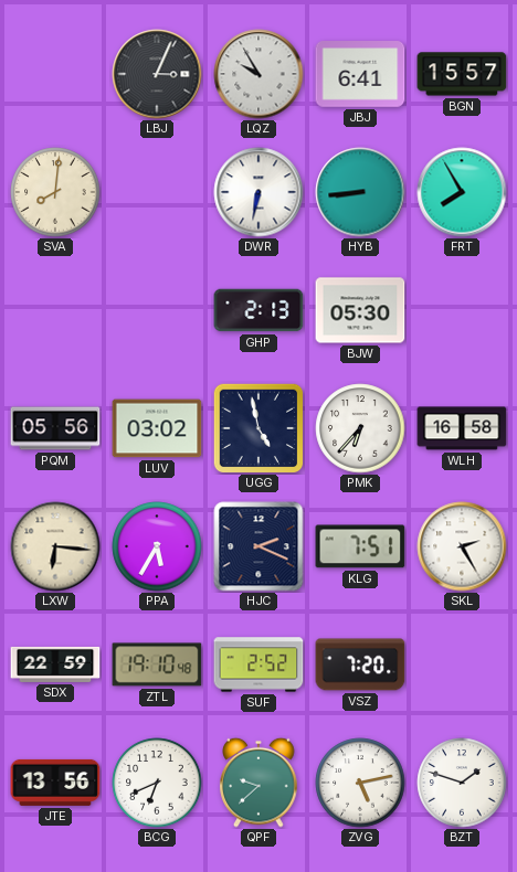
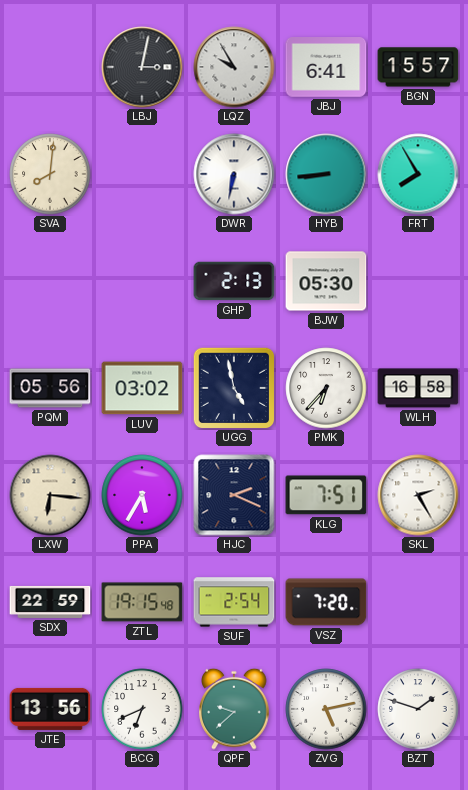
LBJ: 3:04 -> 3:02 (142, 67)
ZTL: 19:10 -> 19:15 (142, 602)
SUF: 2:52 -> 2:54 (234, 602)
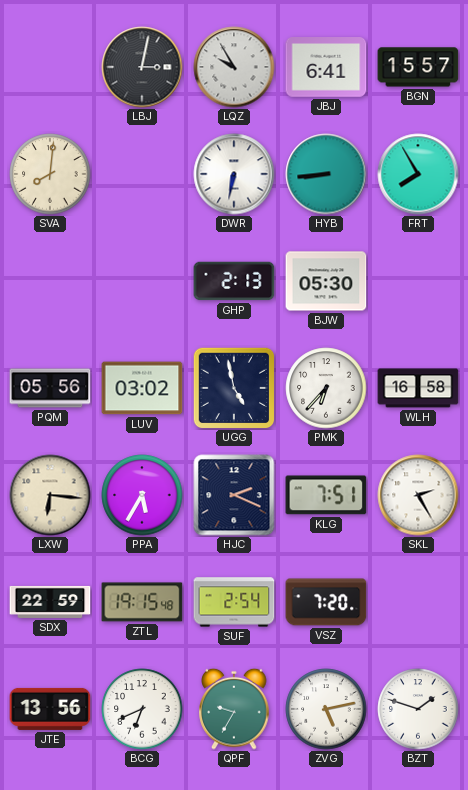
QPF: 9:38 -> 9:35 (234, 709)
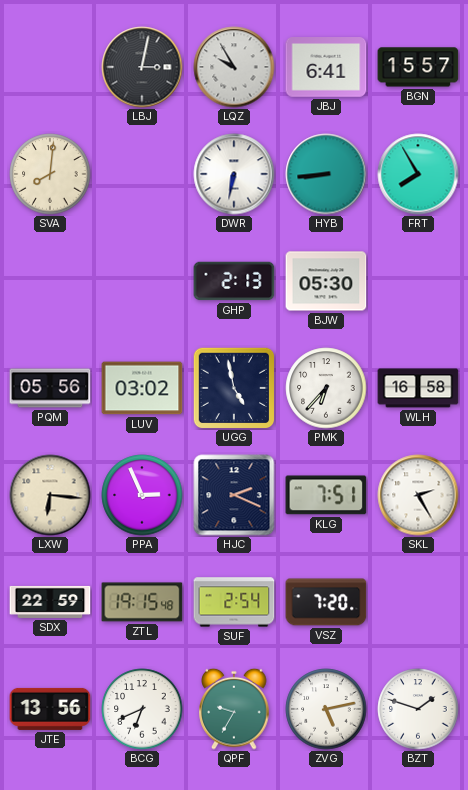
PPA: 5:35 -> 2:56 (142, 495)
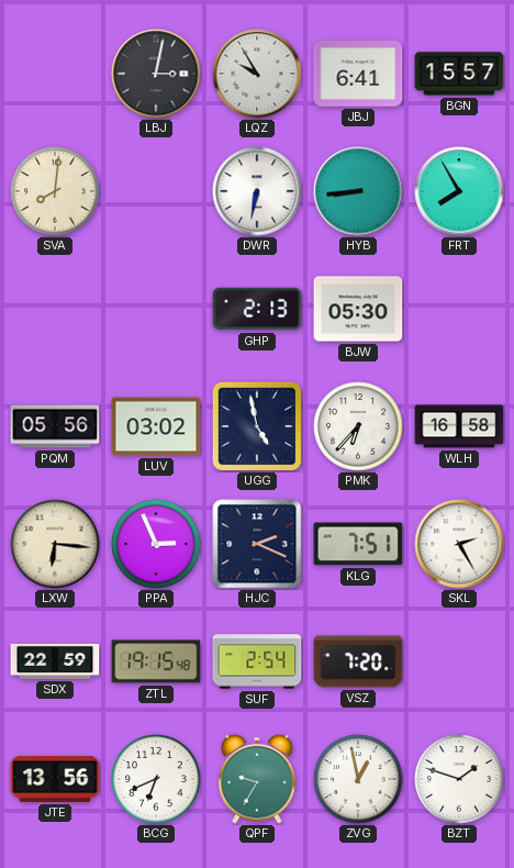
ZVG: 5:13 -> 12:58 (358, 779)
